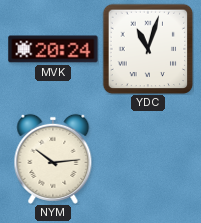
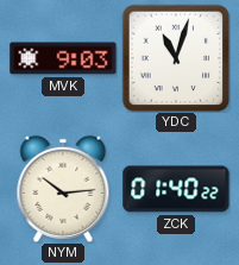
MVK: 20:24 -> 9:03 (63, 58)
ZCK: none -> 01:40 (176, 189)
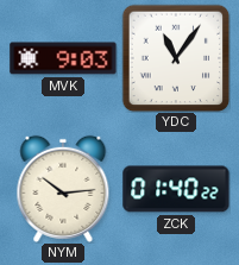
YDC: 11:03 -> 11:06 (176, 58)
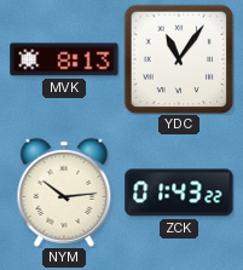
MVK: 9:03 -> 8:13 (64, 59)
ZCK: 01:40 -> 01:43 (179, 193)
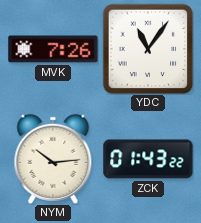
MVK: 8:13 -> 7:26 (53, 49)
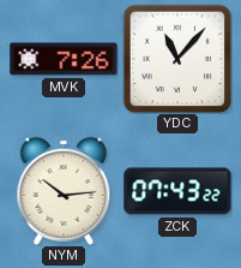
YDC: 11:06 -> 11:07 (177, 59)
ZCK: 01:43 -> 07:43 (177, 191)
